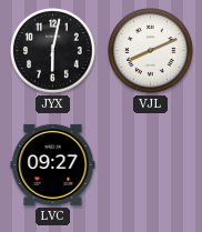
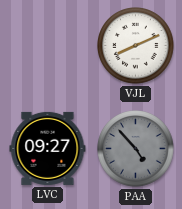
JYX: 6:02 -> none (53, 51)
PAA: none -> 4:53 (136, 149)
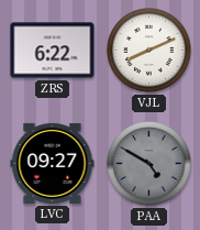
ZRS: none -> 6:22 (53, 51)
PAA: 4:53 -> 4:50 (149, 164)
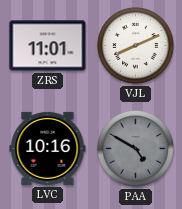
ZRS: 6:22 -> 11:01 (48, 46)
LVC: 09:27 -> 10:16 (48, 148)
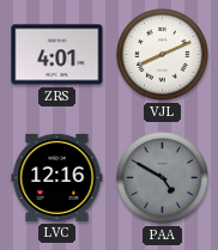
ZRS: 11:01 -> 4:01 (57, 55)
LVC: 10:16 -> 12:16 (57, 177)
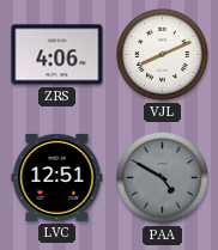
ZRS: 4:01 -> 4:06 (57, 55)
LVC: 12:16 -> 12:51 (57, 177)
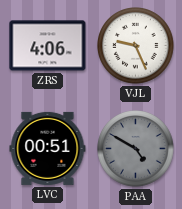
VJL: 8:11 -> 9:26 (136, 46)
LVC: 12:51 -> 00:51 (48, 148)
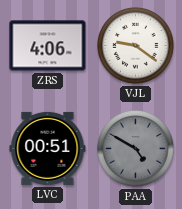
VJL: 9:26 -> 9:21 (136, 46)
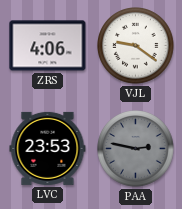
LVC: 00:51 -> 23:53 (48, 148)
PAA: 4:50 -> 2:47 (136, 149)
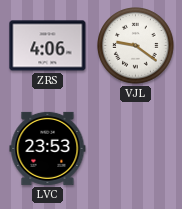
PAA: 2:47 -> none (136, 149)
